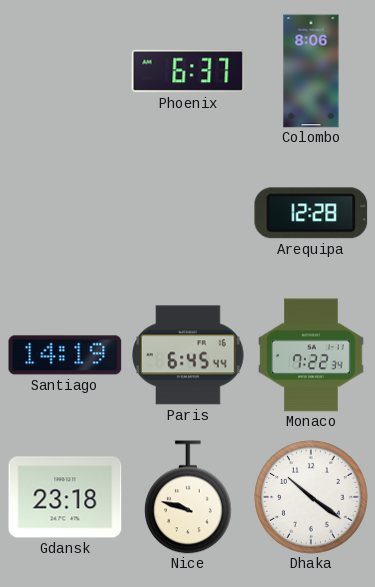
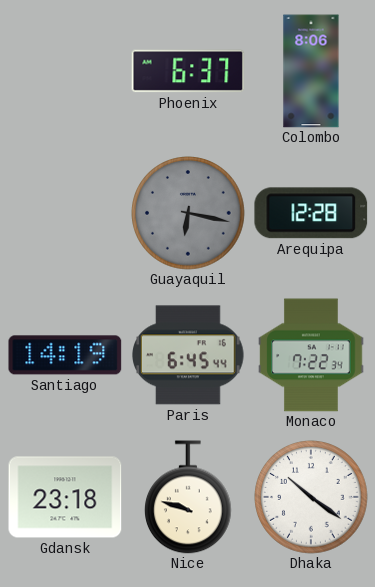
Guayaquil: none -> 6:17 (188, 213)
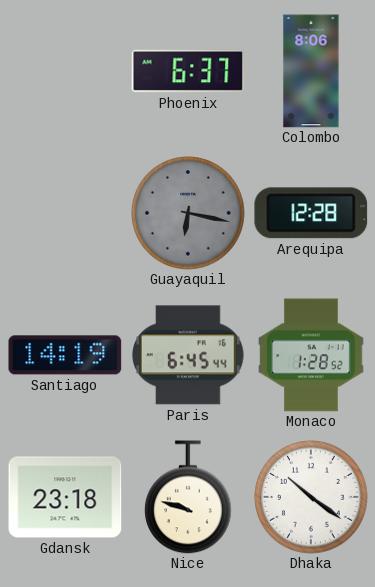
Monaco: 7:22 -> 1:28 (311, 355)
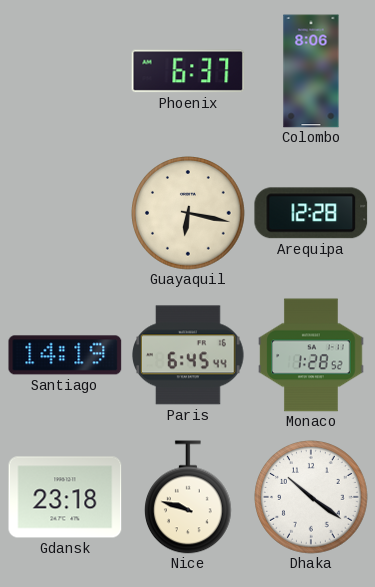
Guayaquil dial: grey -> cream (188, 213)
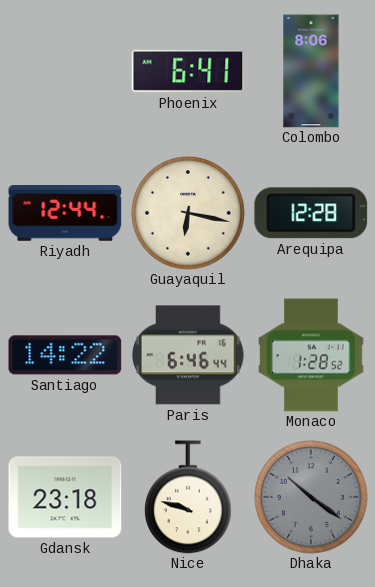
Phoenix: 6:37 -> 6:41 (188, 71)
Riyadh: none -> 12:44 (65, 214)
Santiago: 14:19 -> 14:22 (65, 355)
Paris: 6:45 -> 6:46 (189, 355)
Dhaka dial: white -> grey (311, 497)
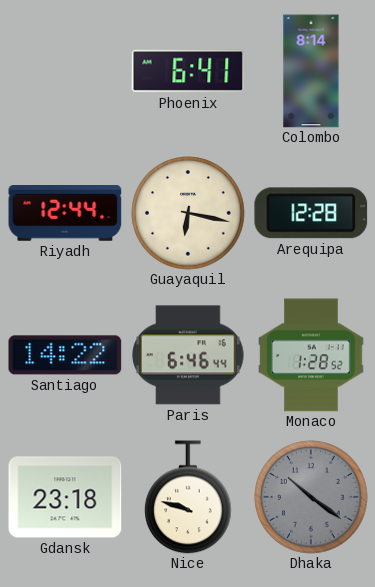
Colombo: 8:06 -> 8:14 (311, 71)
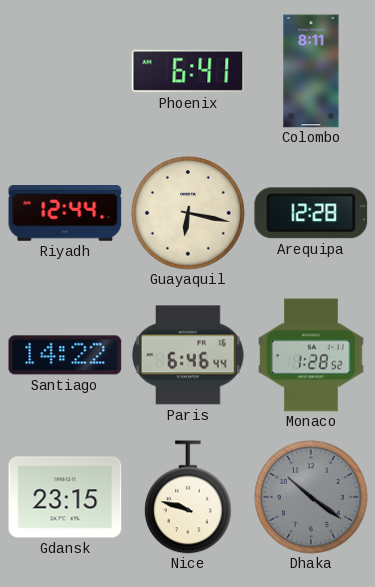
Colombo: 8:14 -> 8:11 (311, 71)
Gdansk: 23:18 -> 23:15 (65, 497)
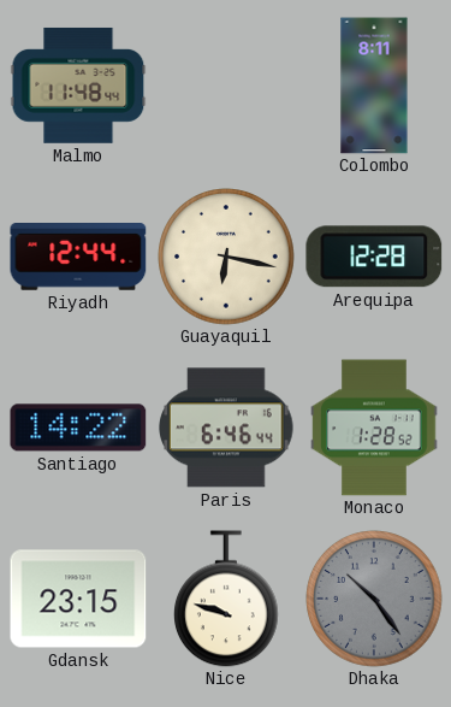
Malmo: none -> 11:48 (78, 86)
Phoenix: 6:41 -> none (188, 71)
Dhaka: 10:21 -> 10:24 (374, 599)
